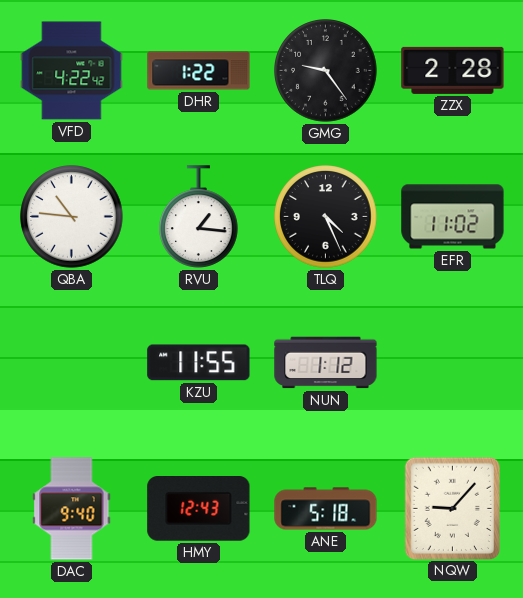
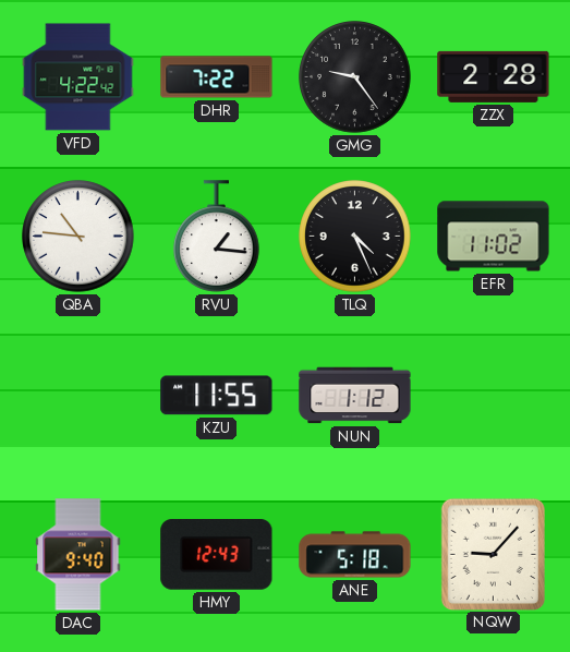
DHR: 1:22 -> 7:22 (217, 77)
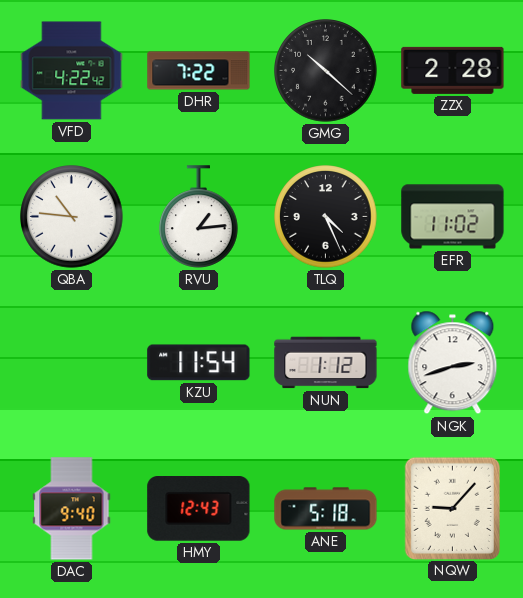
GMG: 9:24 -> 10:22 (326, 71)
RVU: 1:16 -> 1:14 (199, 217)
KZU: 11:55 -> 11:54 (199, 363)
NGK: none -> 2:42 (453, 363)
